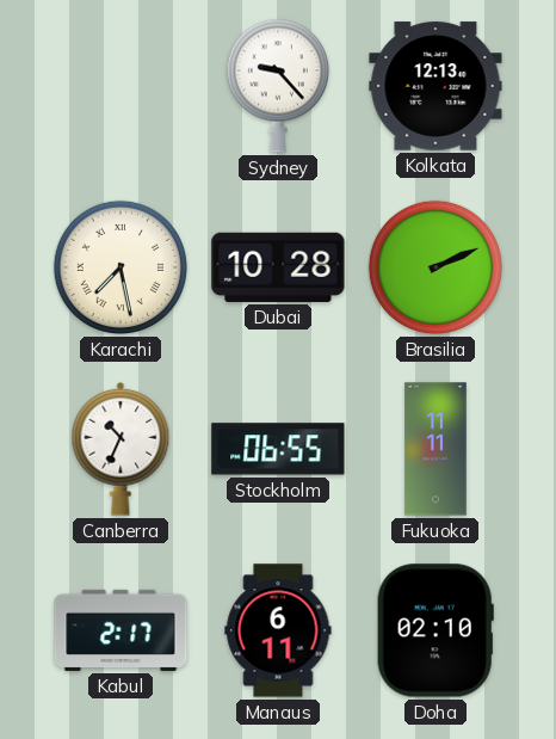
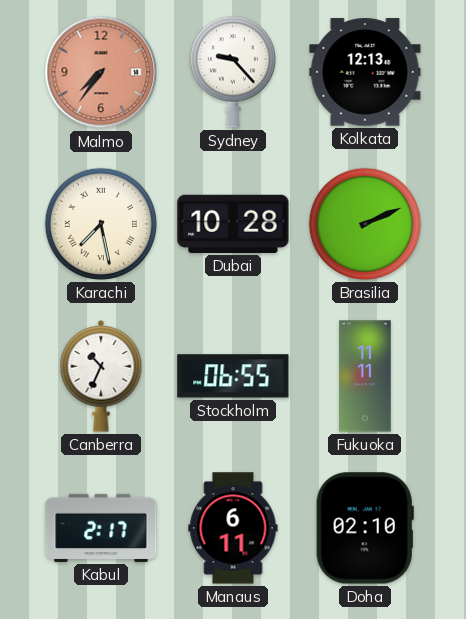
Malmo: none -> 7:36 (101, 72)
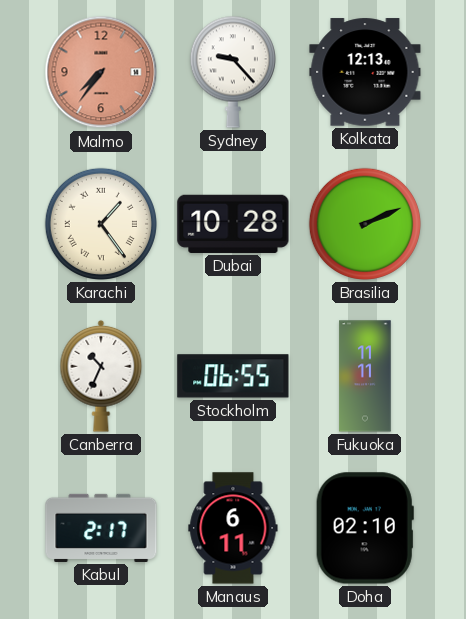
Karachi: 7:28 -> 1:24 (101, 224)
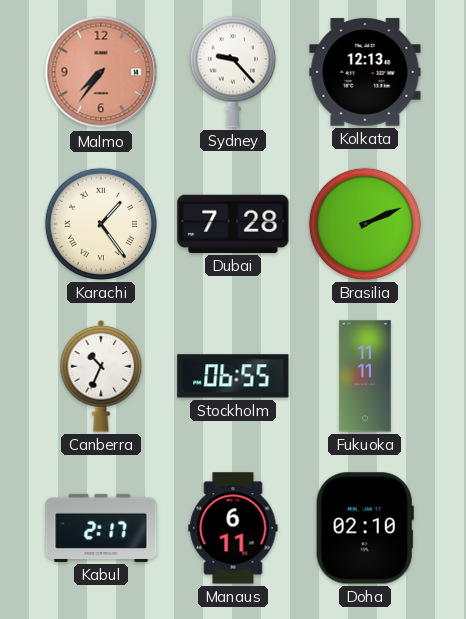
Dubai: 10:28 -> 7:28 (233, 224)
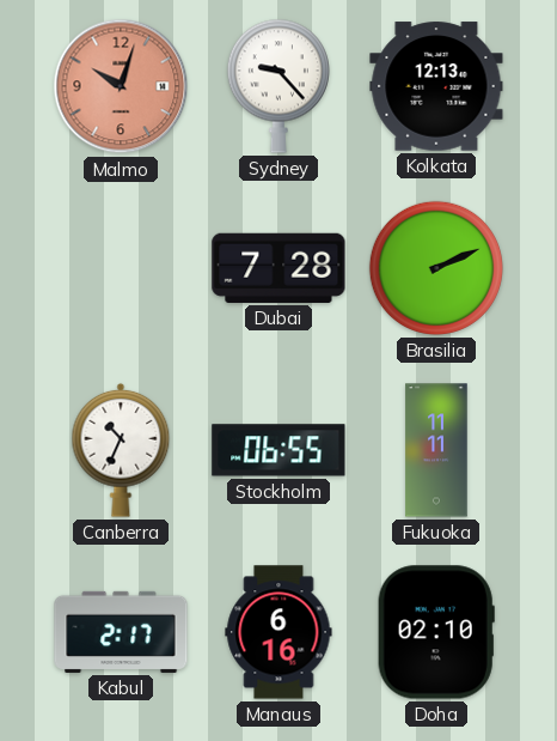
Malmo: 7:36 -> 10:03 (121, 86)
Karachi: 1:24 -> none (101, 224)
Manaus: 6:11 -> 6:16 (278, 632)
